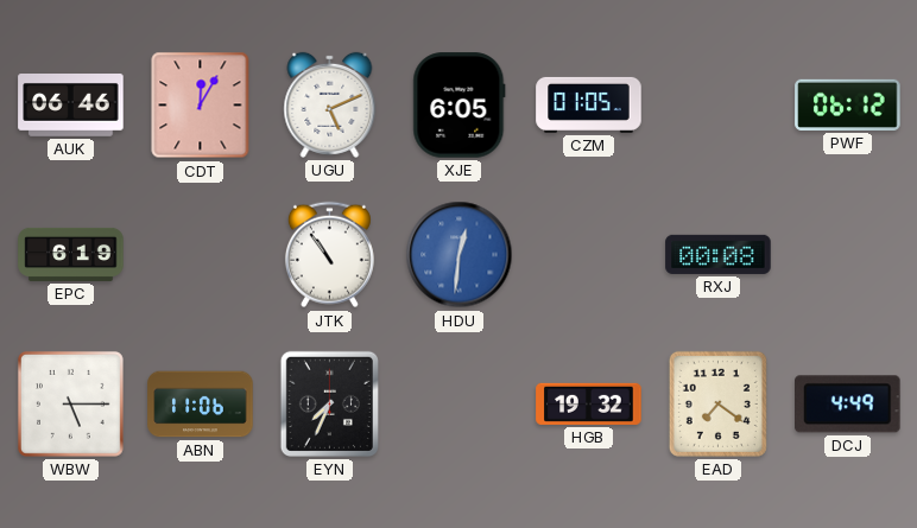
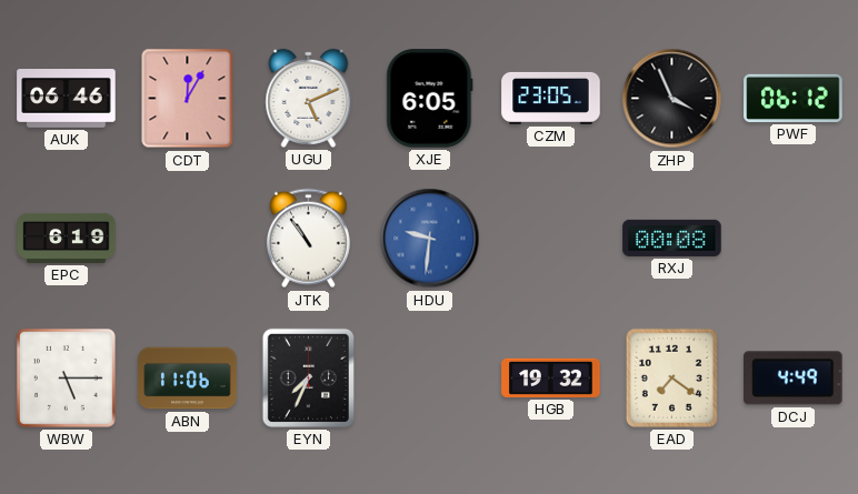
CZM: 01:05 -> 23:05 (551, 98)
ZHP: none -> 3:56 (672, 99)
HDU: 12:31 -> 9:31 (430, 239)
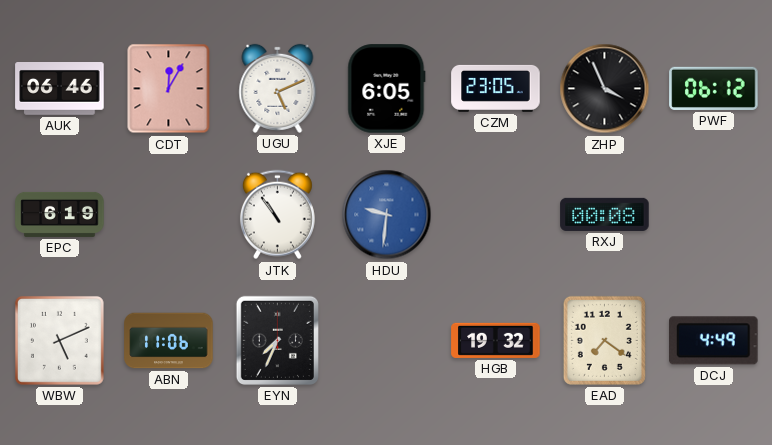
WBW: 5:15 -> 5:11 (59, 340)
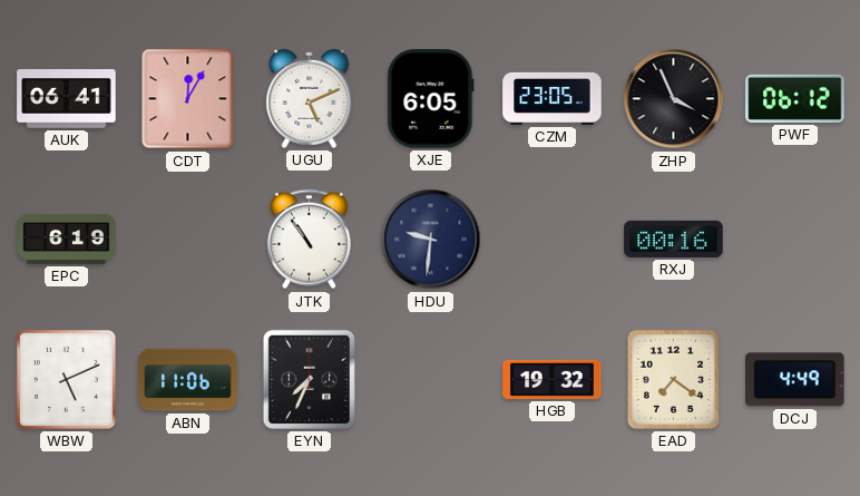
AUK: 06:46 -> 06:41 (67, 99)
HDU dial: blue -> navy (431, 240)
RXJ: 00:08 -> 00:16 (674, 239)
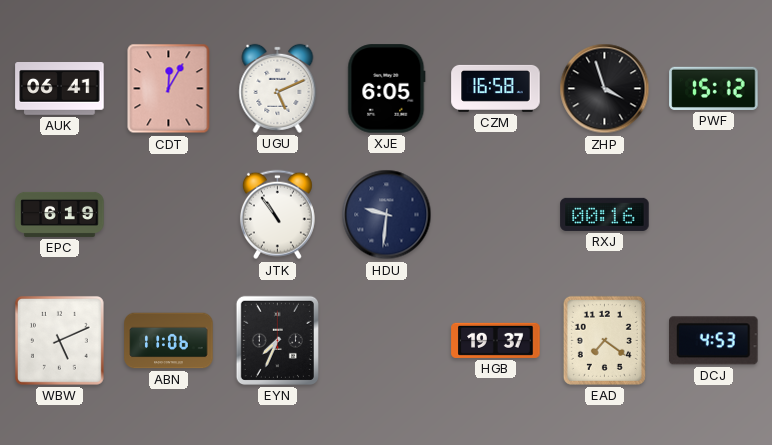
CZM: 23:05 -> 16:58 (496, 88)
ZHP: 3:56 -> 3:57 (605, 89)
PWF: 06:12 -> 15:12 (714, 88)
HGB: 19:32 -> 19:37 (496, 340)
DCJ: 4:49 -> 4:53 (714, 341)
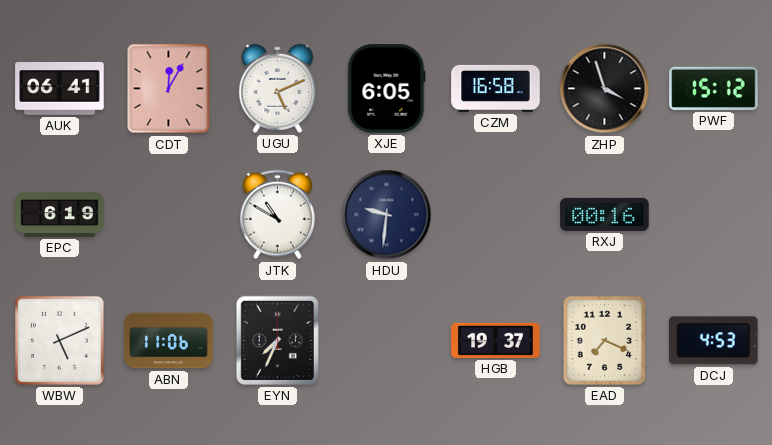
JTK: 10:54 -> 10:50 (277, 215)
EAD: 7:21 -> 7:19 (604, 340)
